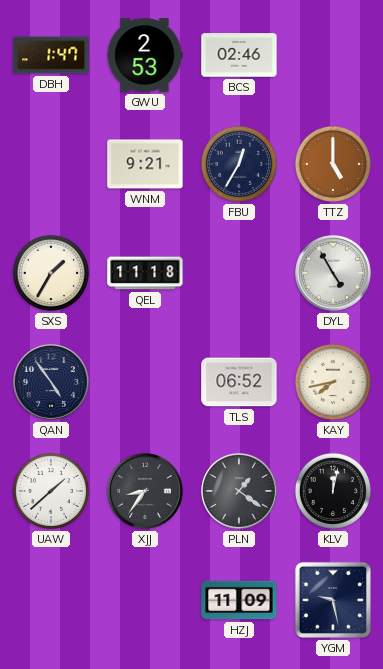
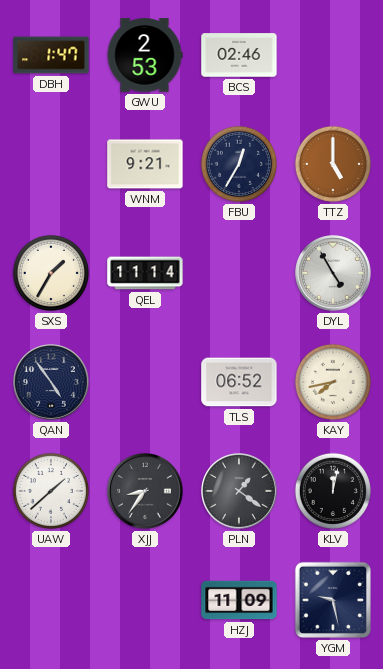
QEL: 11:18 -> 11:14 (145, 273)
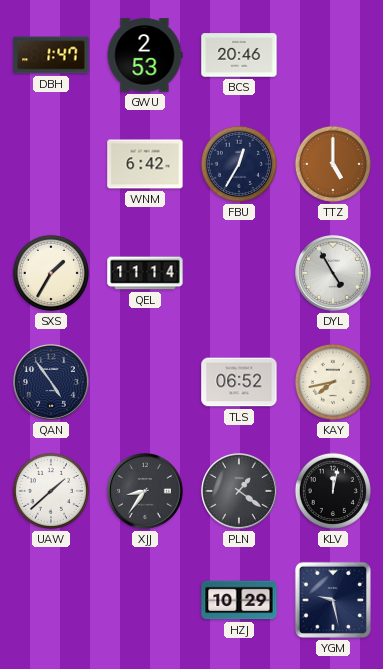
BCS: 02:46 -> 20:46 (239, 55)
WNM: 9:21 -> 6:42 (145, 164)
HZJ: 11:09 -> 10:29 (239, 600)
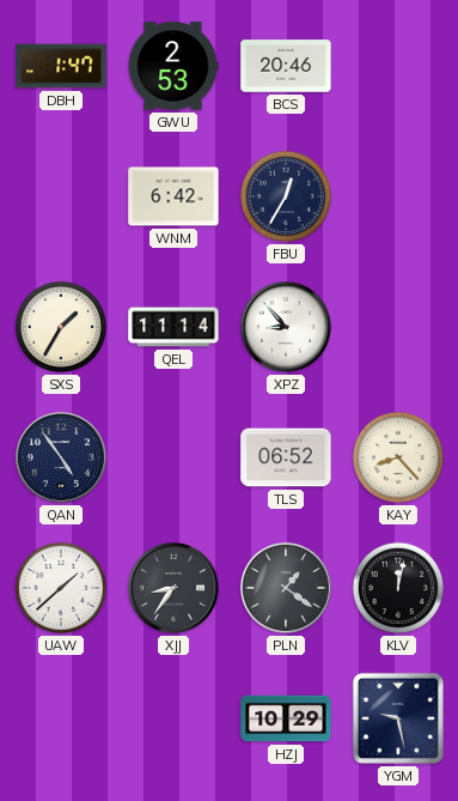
TTZ: 5:00 -> none (333, 164)
XPZ: none -> 8:53 (287, 328)
DYL: 4:55 -> none (334, 274)
KAY: 7:43 -> 8:23 (398, 457)
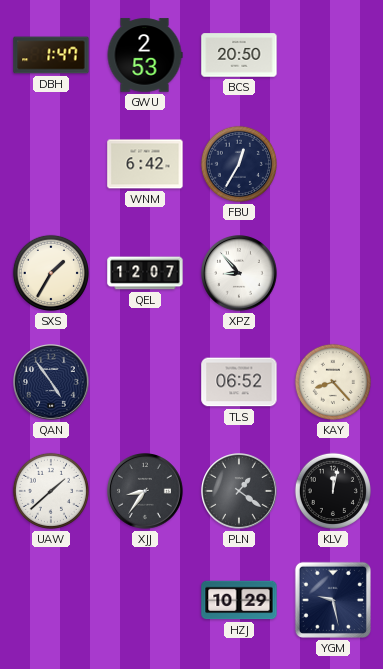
BCS: 20:46 -> 20:50 (239, 55)
QEL: 11:14 -> 12:07 (145, 273)
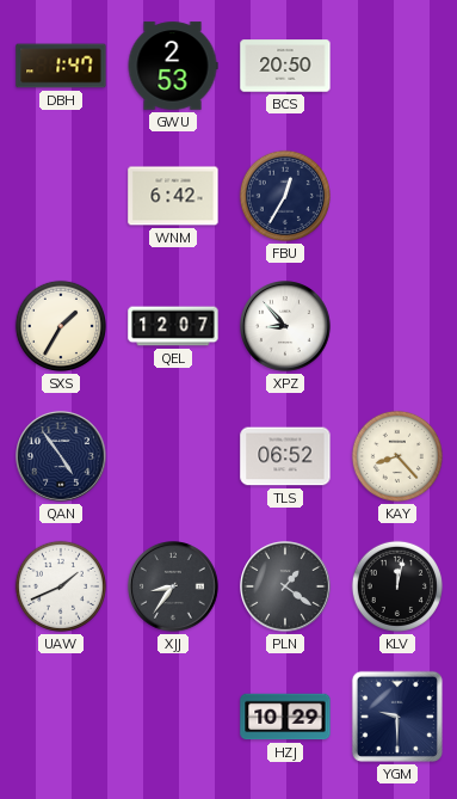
UAW: 1:38 -> 1:41 (61, 586)
YGM: 9:28 -> 9:30 (397, 717)
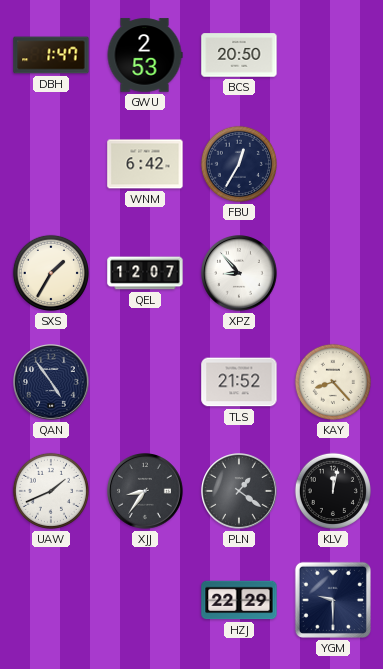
TLS: 06:52 -> 21:52 (239, 382)
HZJ: 10:29 -> 22:29 (239, 600)
